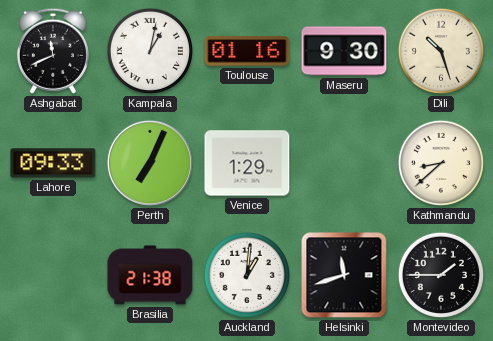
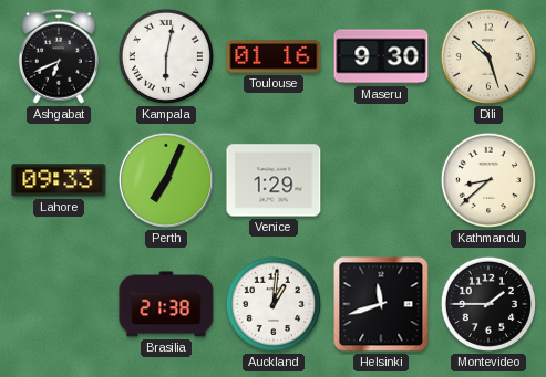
Ashgabat: 11:41 -> 6:41 (59, 56)
Kampala: 1:02 -> 6:02 (166, 56)
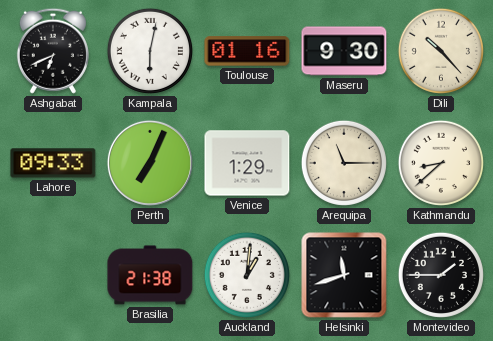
Dili: 10:27 -> 10:23 (441, 51)
Arequipa: none -> 11:15 (344, 163)
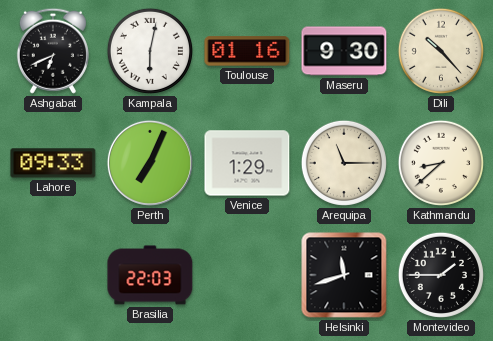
Brasilia: 21:38 -> 22:03 (150, 275)
Auckland: 1:01 -> none (247, 275)
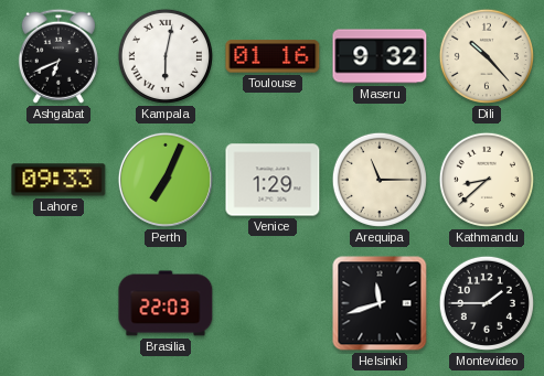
Maseru: 9:30 -> 9:32 (380, 56)
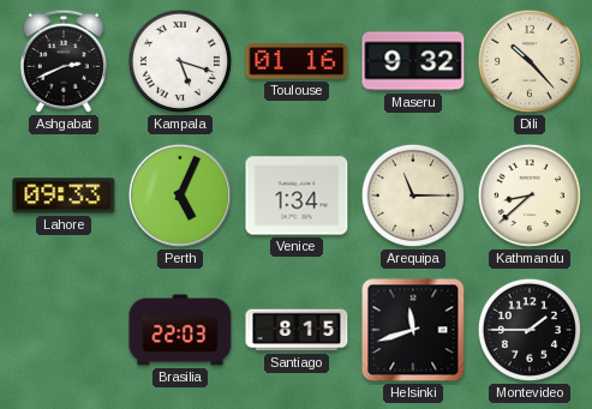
Ashgabat: 6:41 -> 2:41 (64, 61)
Kampala: 6:02 -> 5:18 (180, 61)
Perth: 7:04 -> 5:04 (180, 196)
Venice: 1:29 -> 1:34 (297, 196)
Santiago: none -> 8:15 (297, 330)
